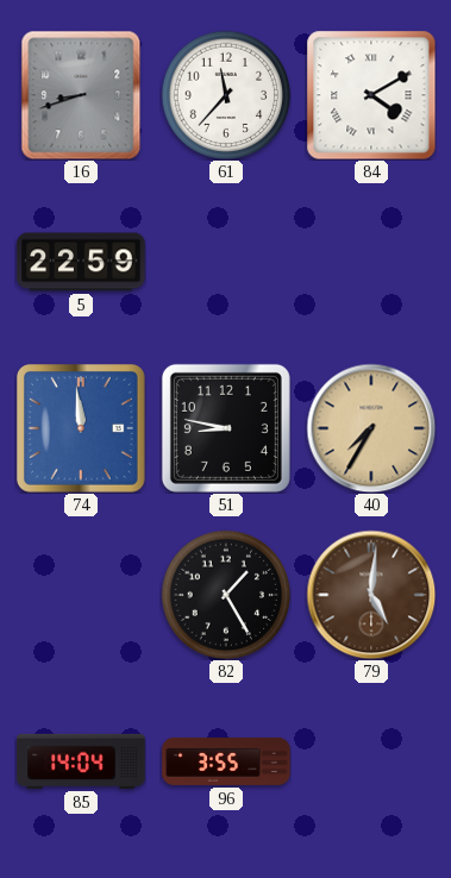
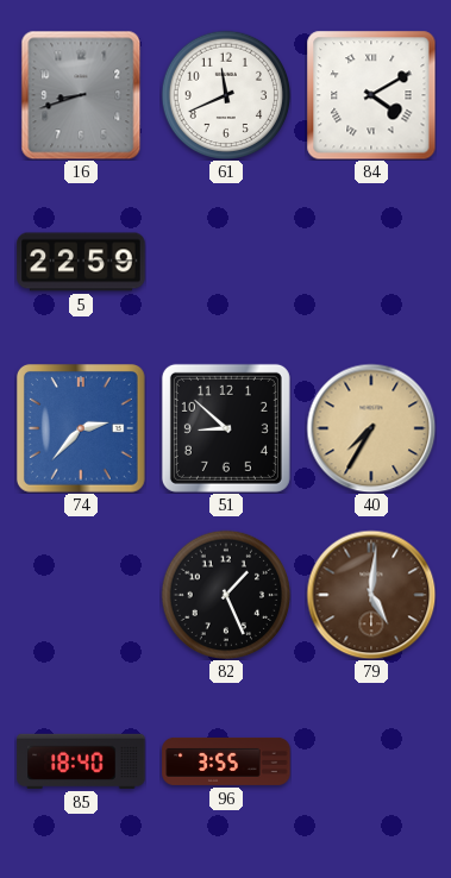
61: 11:37 -> 11:41 (226, 95)
74: 11:59 -> 2:37 (81, 428)
51: 8:47 -> 8:52 (226, 428)
82: 1:25 -> 1:26 (226, 595)
85: 14:04 -> 18:40 (81, 761)
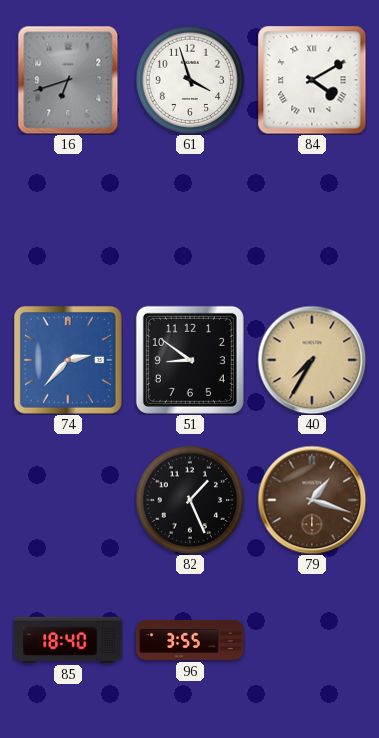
16: 8:42 -> 6:42 (68, 80)
61: 11:41 -> 3:57 (190, 80)
5: 22:59 -> none (81, 262)
51: 8:52 -> 8:51 (190, 360)
79: 5:01 -> 1:18 (312, 500)
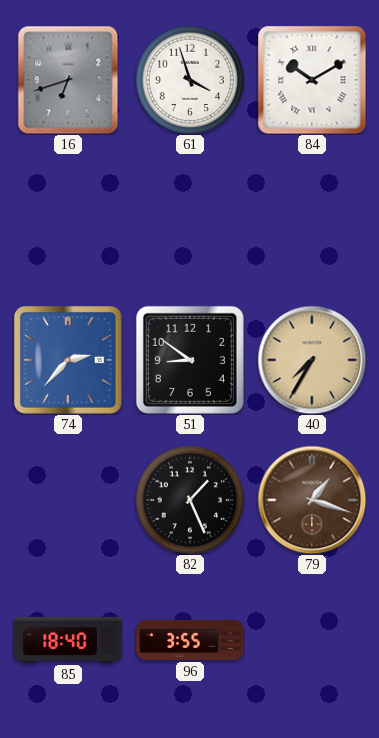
84: 4:10 -> 10:10 (312, 80)
